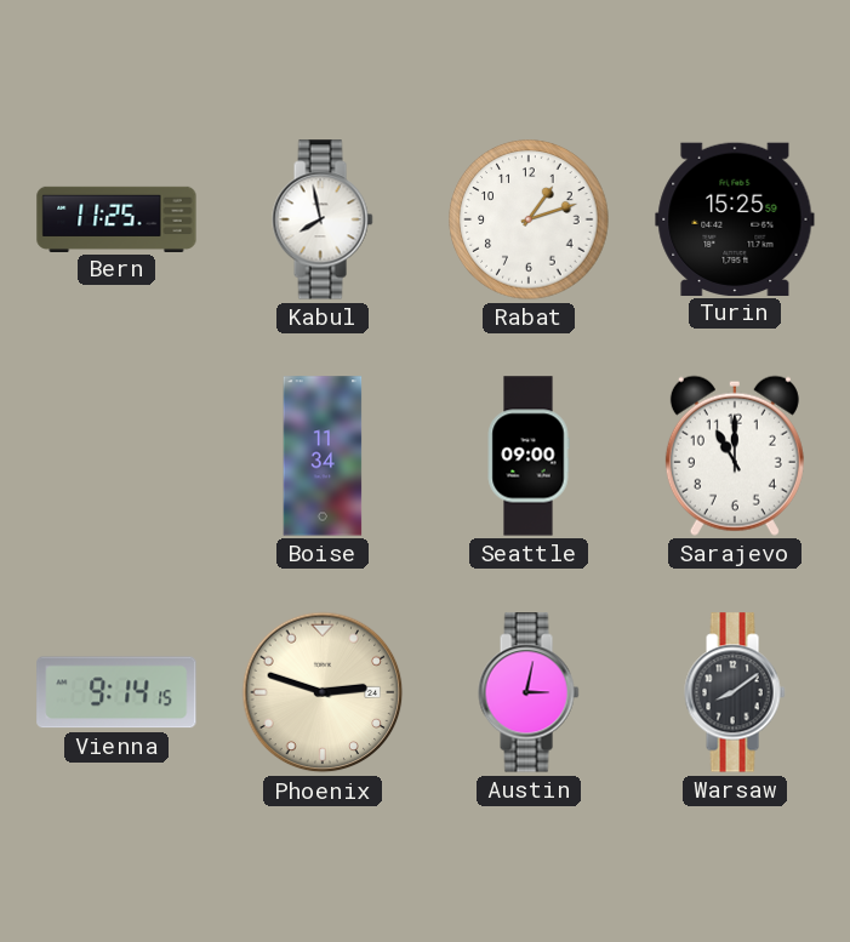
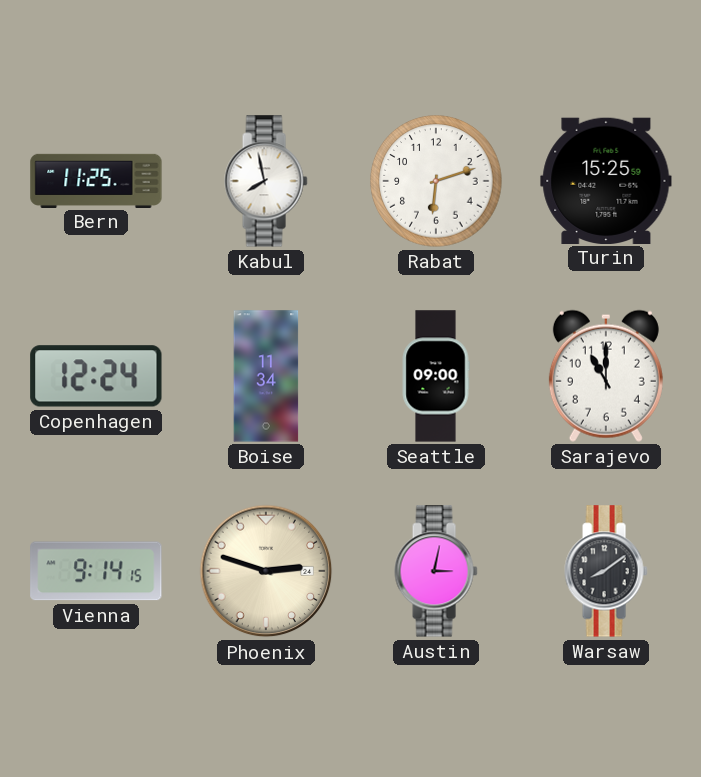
Rabat: 1:12 -> 6:12 (436, 181)
Copenhagen: none -> 12:24 (96, 376)
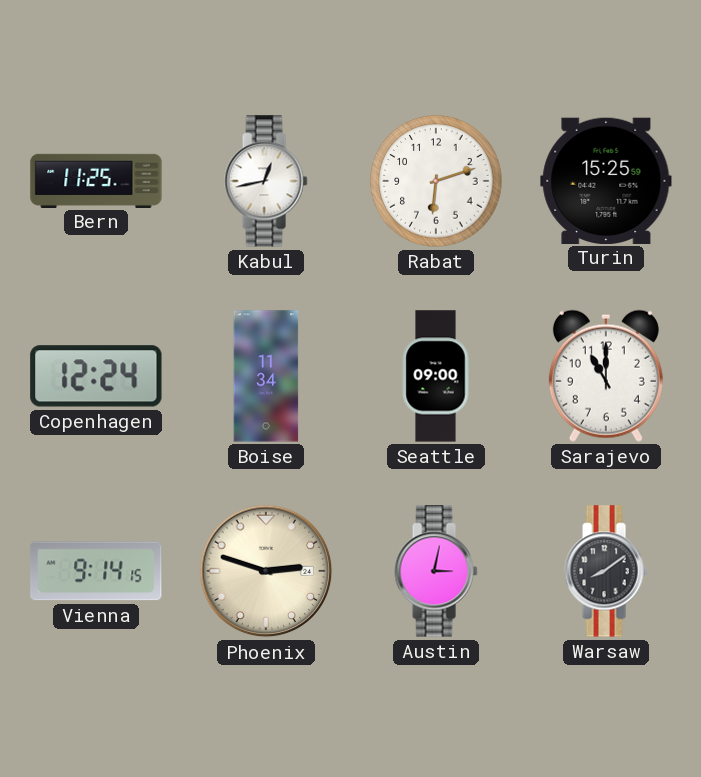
Kabul: 7:58 -> 12:43 (266, 181)
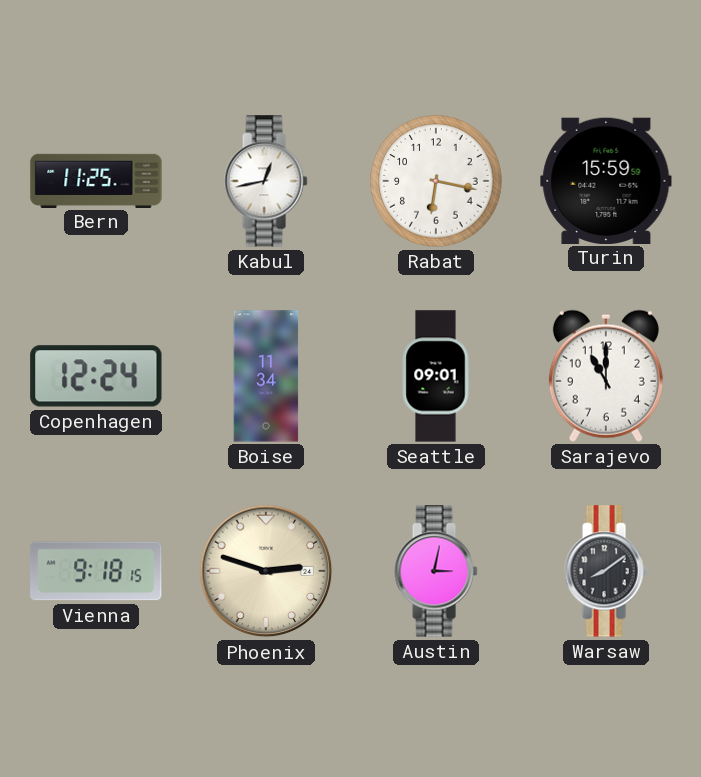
Rabat: 6:12 -> 6:17 (436, 181)
Turin: 15:25 -> 15:59 (606, 180)
Seattle: 09:00 -> 09:01 (436, 376)
Vienna: 9:14 -> 9:18 (96, 571)
